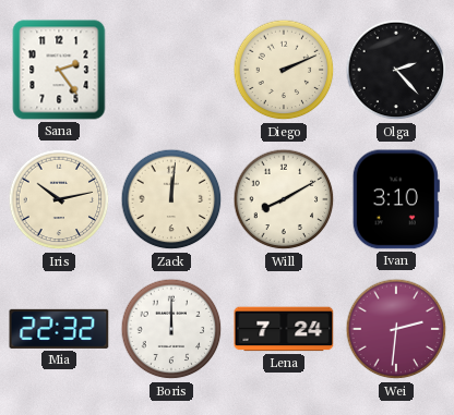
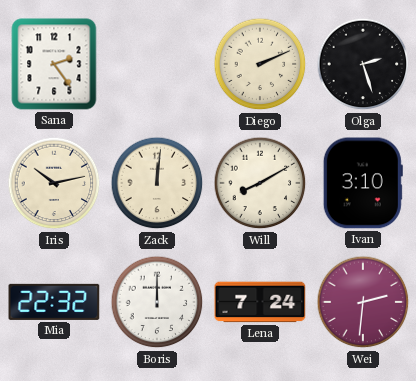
Olga: 2:23 -> 2:27 (363, 64)
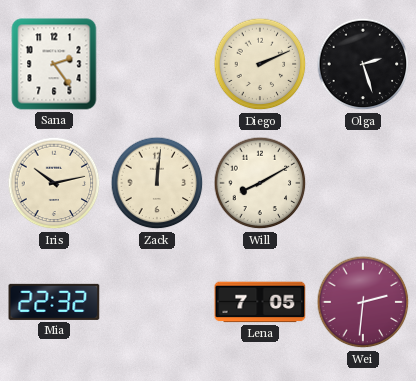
Ivan: 3:10 -> none (363, 183)
Boris: 12:00 -> none (157, 302)
Lena: 7:24 -> 7:05 (260, 302)
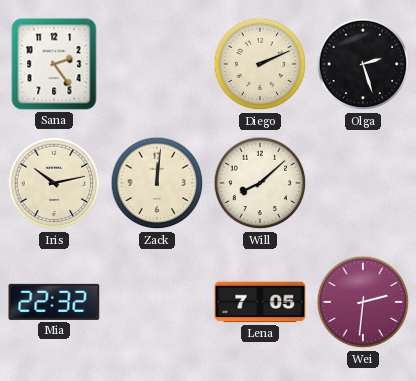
Will: 8:10 -> 8:08 (260, 183)
